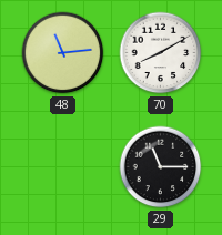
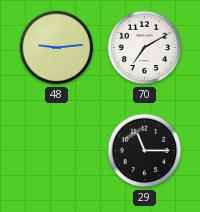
48: 11:14 -> 9:14 (57, 48)
70: 8:10 -> 7:10 (145, 48)
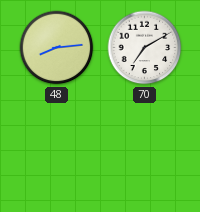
48: 9:14 -> 8:14 (57, 48)
29: 11:15 -> none (145, 151)
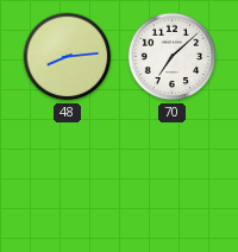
70: 7:10 -> 7:08 (173, 57)
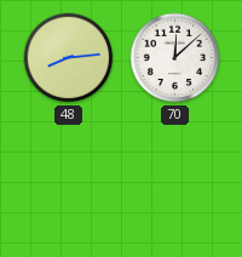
70: 7:08 -> 12:08 (175, 58)
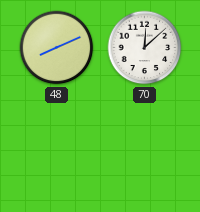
48: 8:14 -> 8:11 (57, 48)
